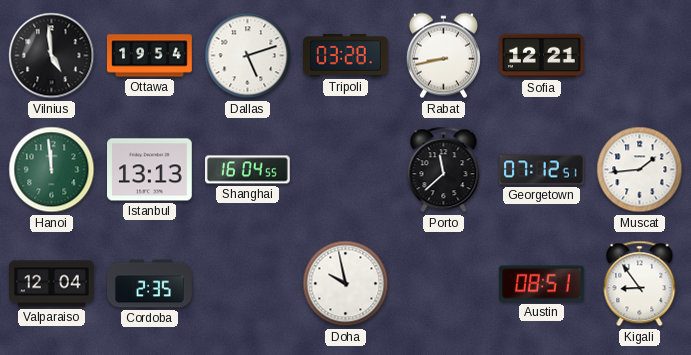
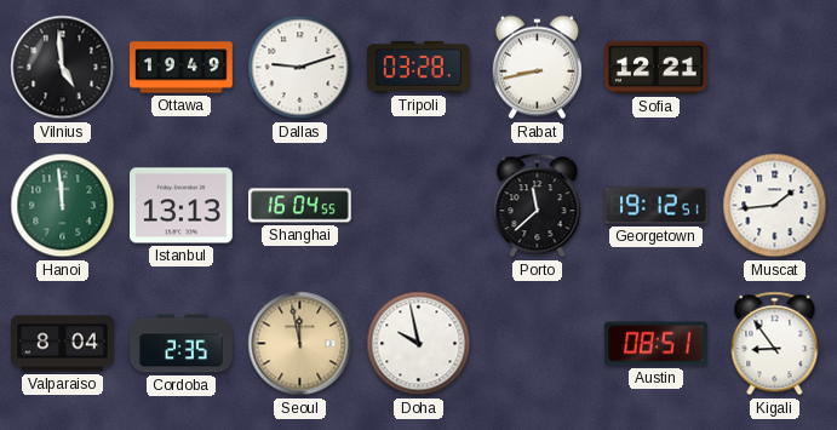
Ottawa: 19:54 -> 19:49 (182, 68)
Dallas: 5:12 -> 9:12 (300, 68)
Georgetown: 07:12 -> 19:12 (657, 206)
Valparaiso: 12:04 -> 8:04 (63, 344)
Seoul: none -> 11:58 (300, 344)
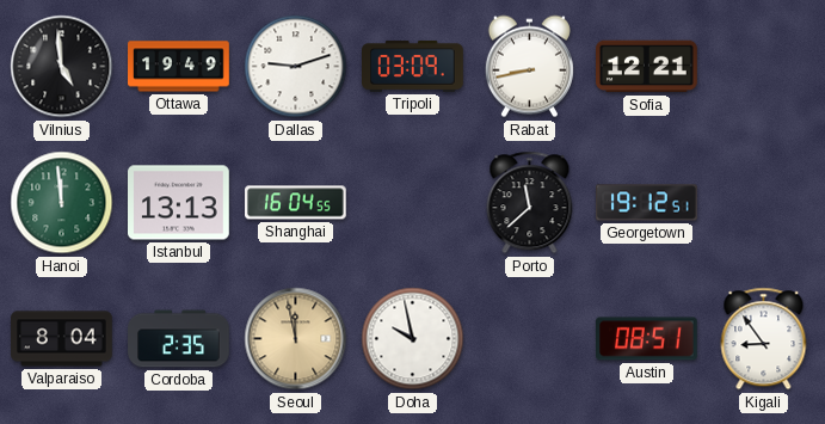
Tripoli: 03:28 -> 03:09 (413, 67)
Muscat: 1:44 -> none (775, 206)
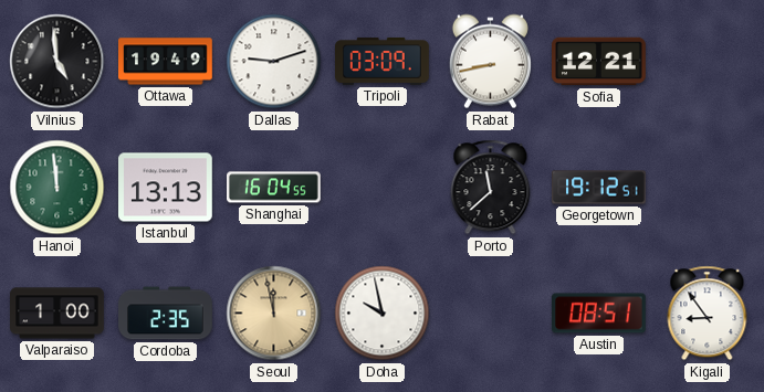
Valparaiso: 8:04 -> 1:00 (57, 314)
